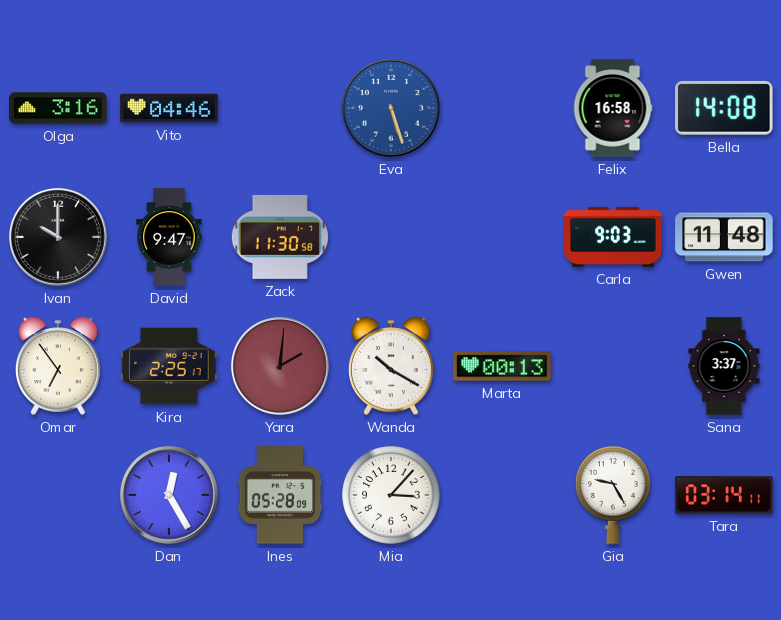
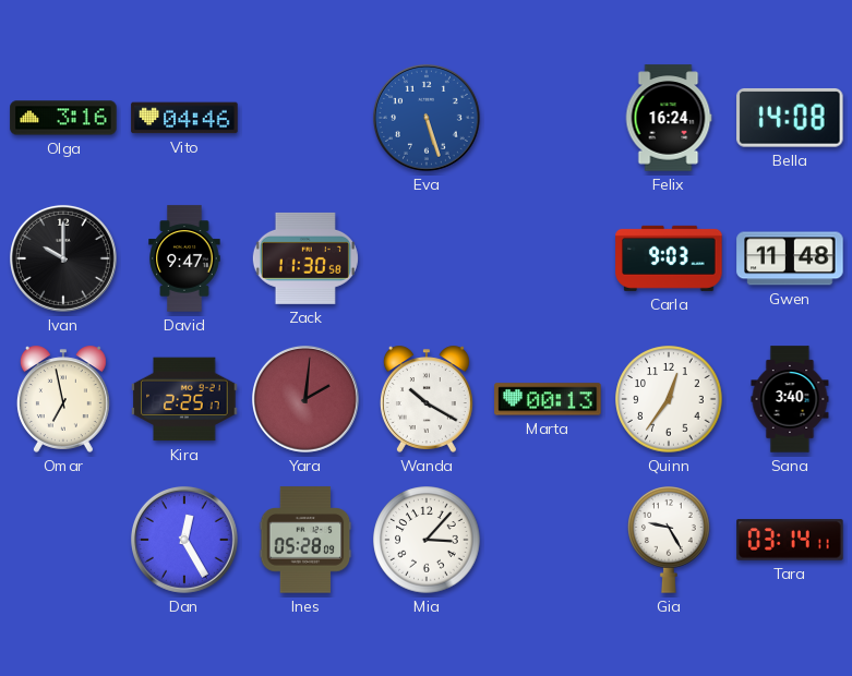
Felix: 16:58 -> 16:24 (669, 118)
Omar: 6:54 -> 6:58 (63, 399)
Quinn: none -> 12:36 (669, 399)
Sana: 3:37 -> 3:40 (790, 399)
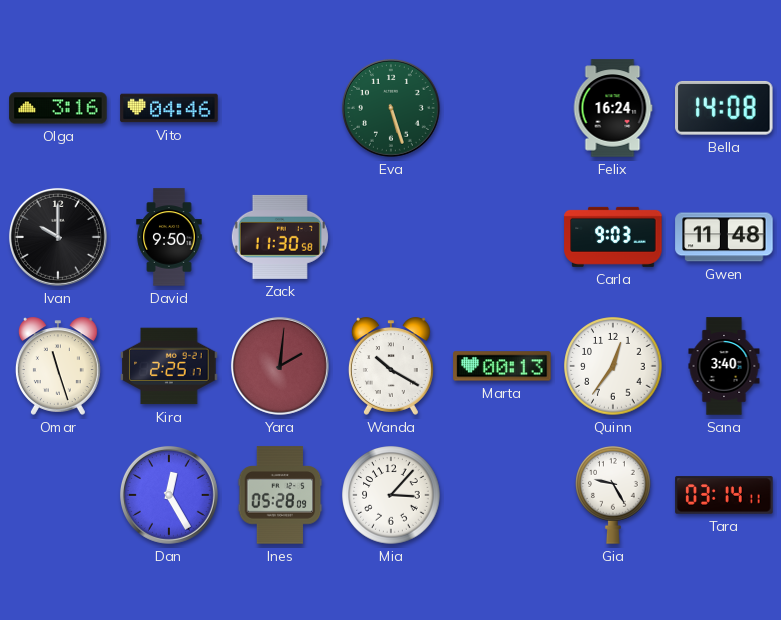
Eva dial: blue -> green (391, 108)
David: 9:47 -> 9:50 (169, 237)
Omar: 6:58 -> 11:27 (58, 366)
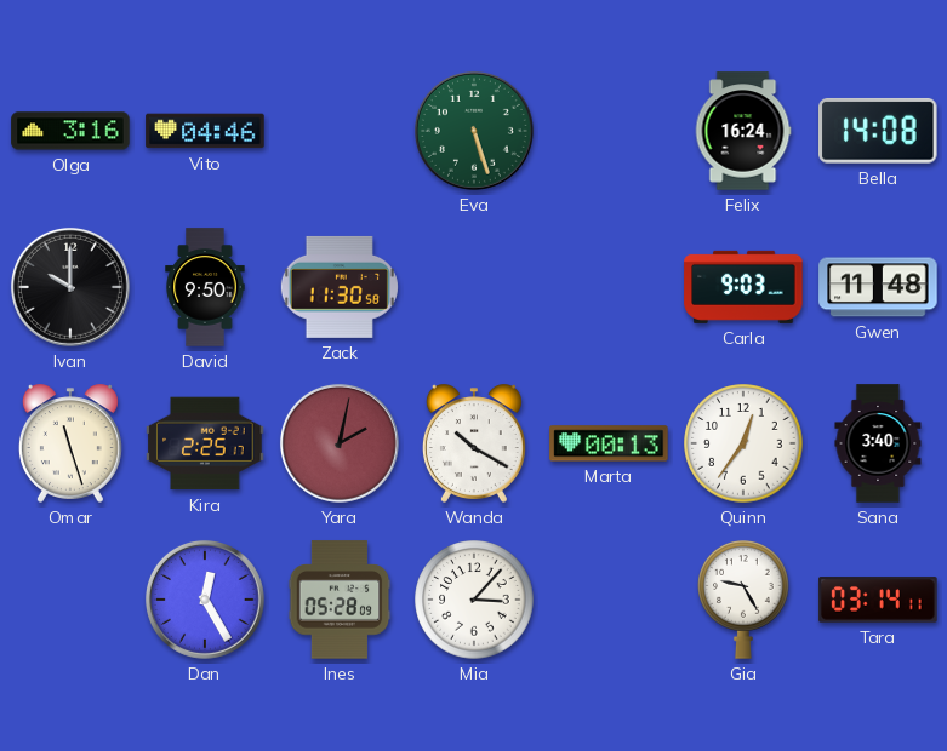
Yara: 2:01 -> 2:02 (340, 443)
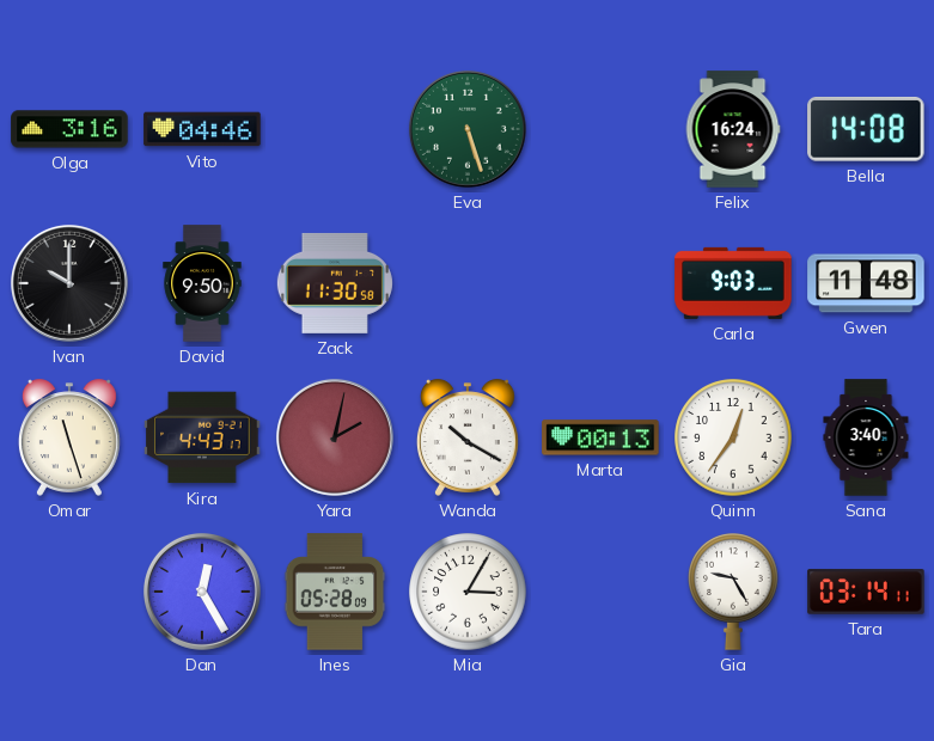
Kira: 2:25 -> 4:43 (202, 437)
Mia: 3:07 -> 3:05 (468, 592)
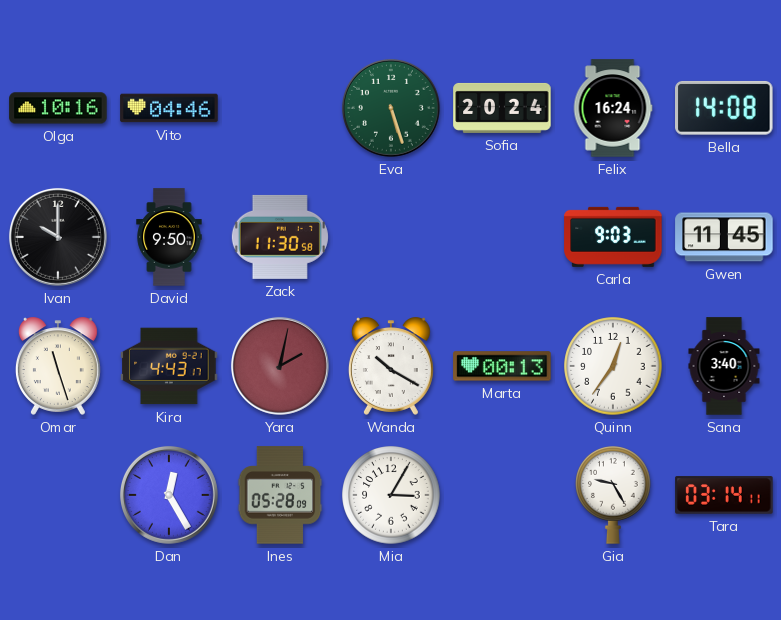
Olga: 3:16 -> 10:16 (58, 108)
Sofia: none -> 20:24 (502, 108)
Gwen: 11:48 -> 11:45 (724, 237)
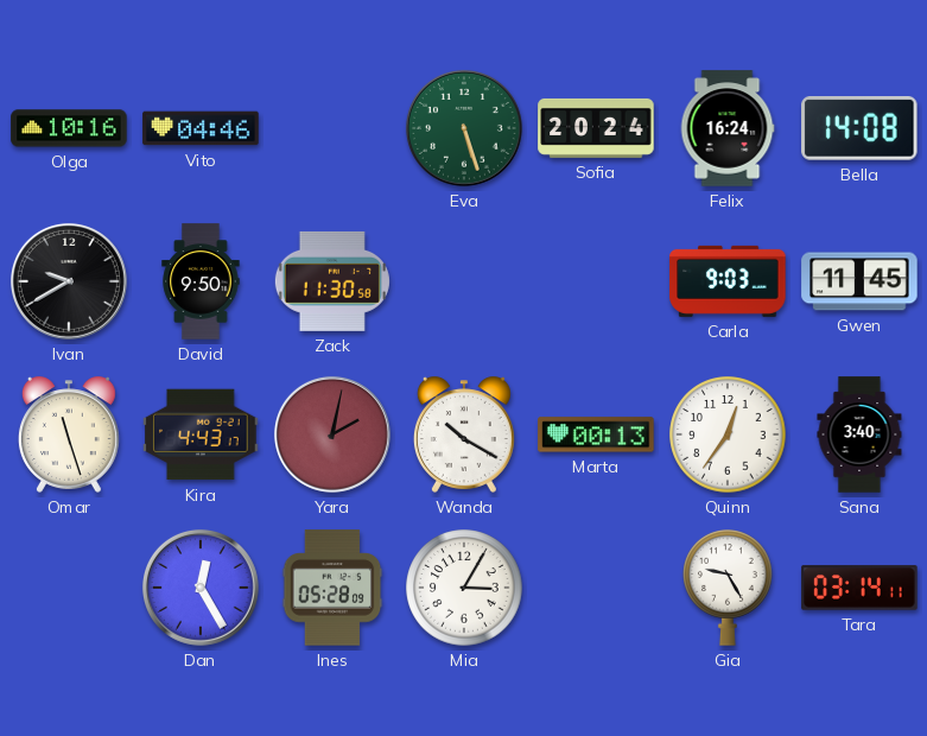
Ivan: 10:00 -> 9:40 (69, 281)
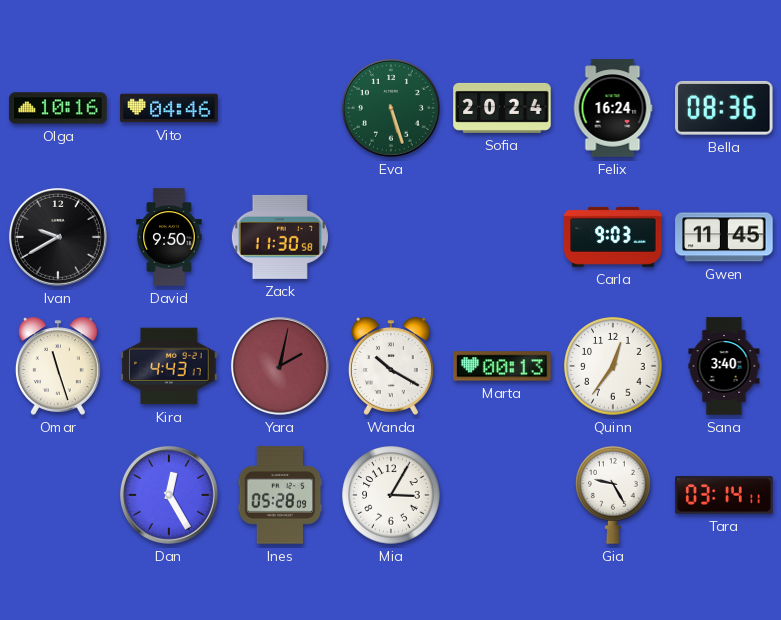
Bella: 14:08 -> 08:36 (725, 108)
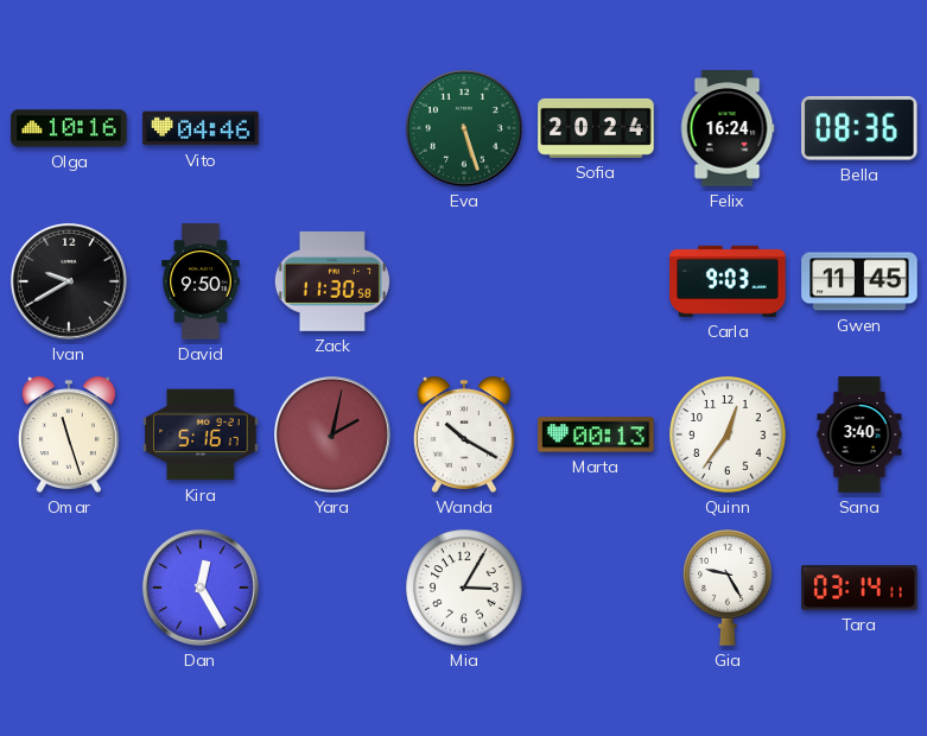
Kira: 4:43 -> 5:16 (201, 434)
Ines: 05:28 -> none (280, 495)
